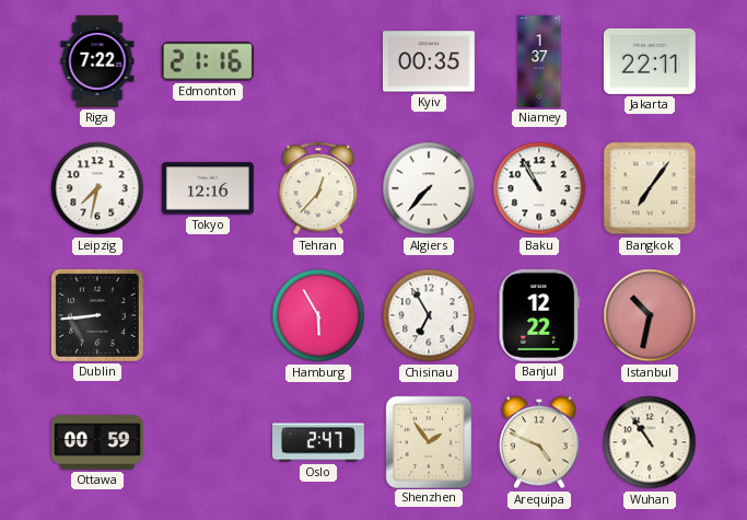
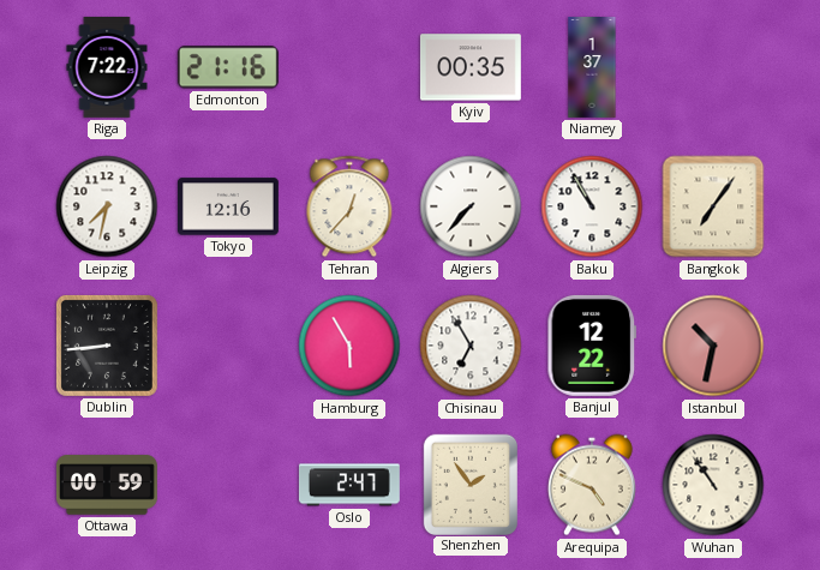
Jakarta: 22:11 -> none (650, 61)
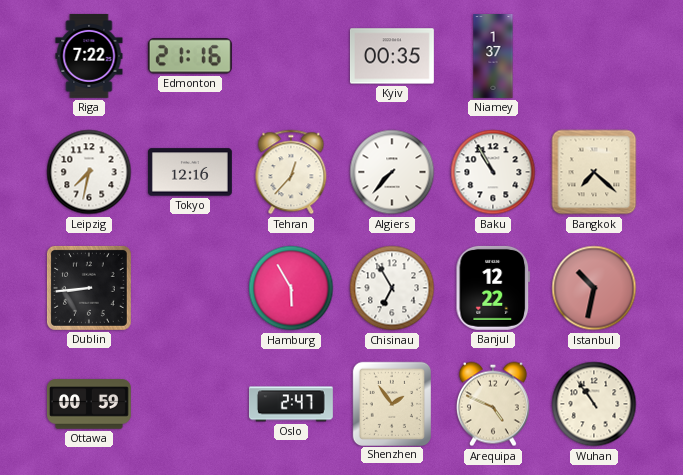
Bangkok: 7:06 -> 7:22 (594, 172)
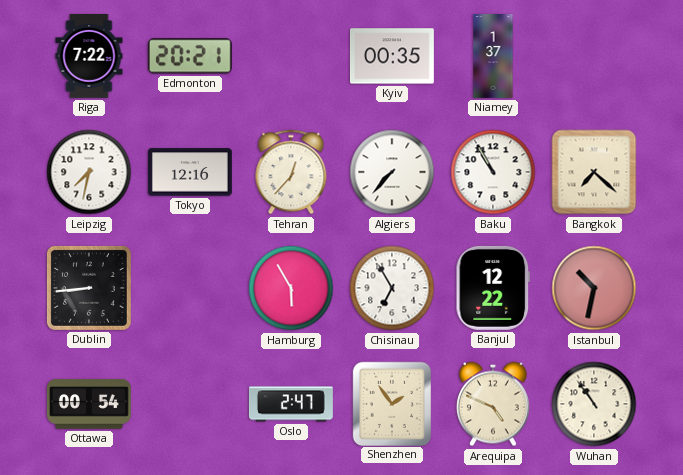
Edmonton: 21:16 -> 20:21 (190, 56)
Ottawa: 00:59 -> 00:54 (89, 404)
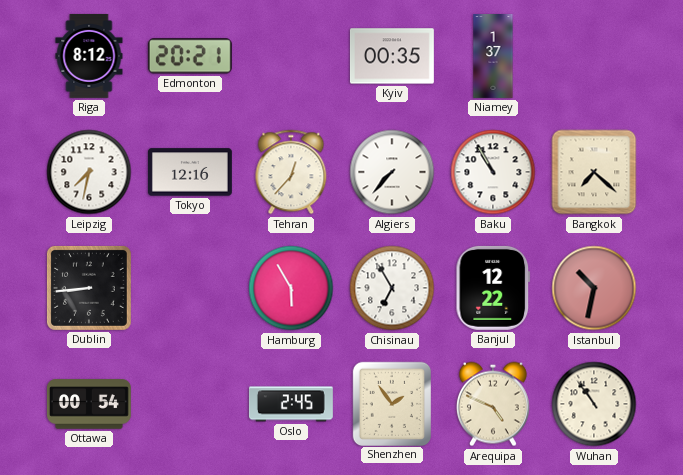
Riga: 7:22 -> 8:12 (89, 56)
Oslo: 2:47 -> 2:45 (291, 404)
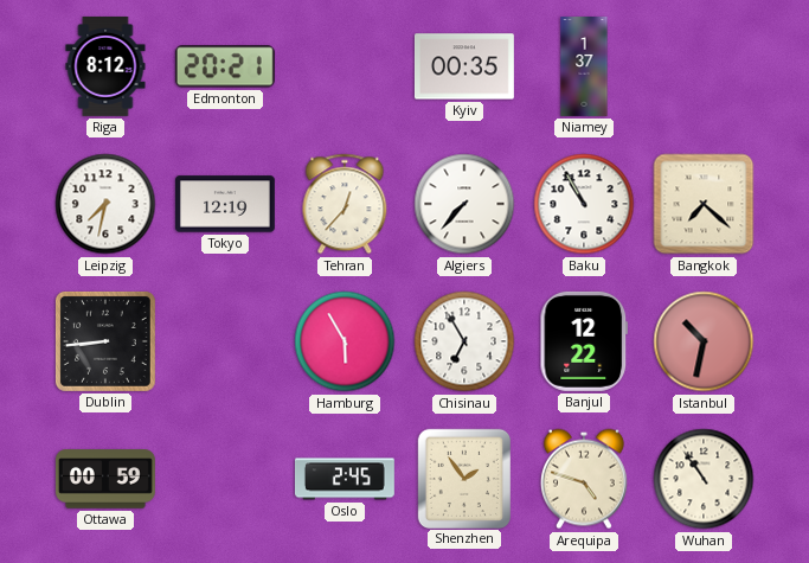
Tokyo: 12:16 -> 12:19 (225, 204)
Ottawa: 00:54 -> 00:59 (105, 479)
Arequipa: 4:49 -> 4:48 (584, 479)
